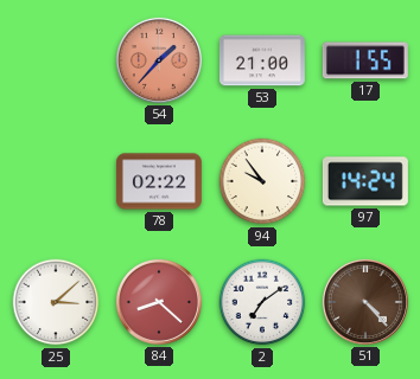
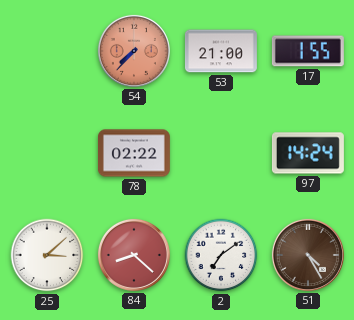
54: 1:37 -> 7:37 (134, 51)
94: 9:54 -> none (262, 181)
51: 4:23 -> 4:25 (308, 255)
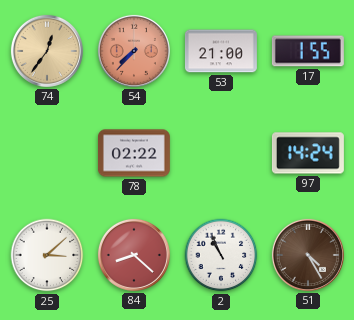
74: none -> 12:36 (47, 51)
2: 7:09 -> 10:56 (221, 255)
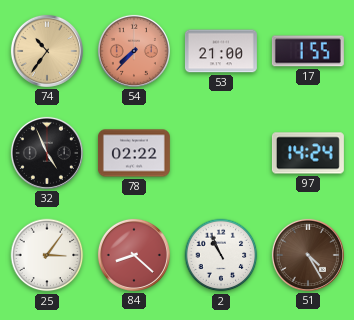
74: 12:36 -> 10:36 (47, 51)
32: none -> 4:56 (47, 153)
25: 3:08 -> 3:06 (47, 255)
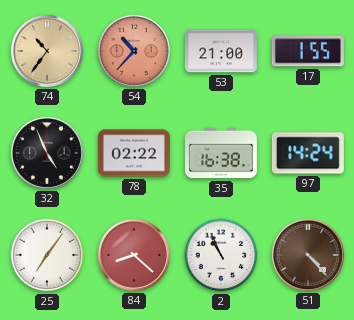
54: 7:37 -> 10:37 (134, 51)
35: none -> 16:38 (221, 153)
25: 3:06 -> 7:06 (47, 255)
51: 4:25 -> 4:23 (308, 255)
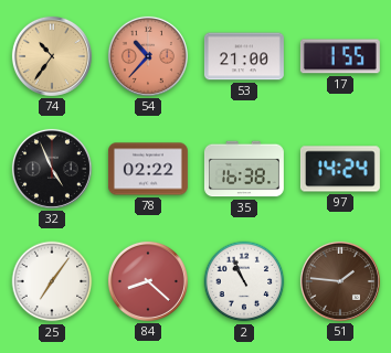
51: 4:23 -> 1:46 (340, 281)
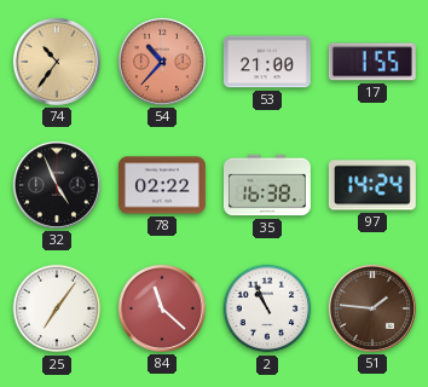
84: 8:22 -> 11:22 (162, 308)
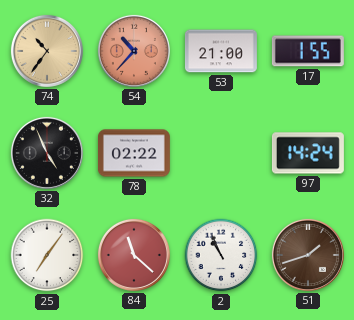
35: 16:38 -> none (267, 185)
51: 1:46 -> 1:42 (308, 255)
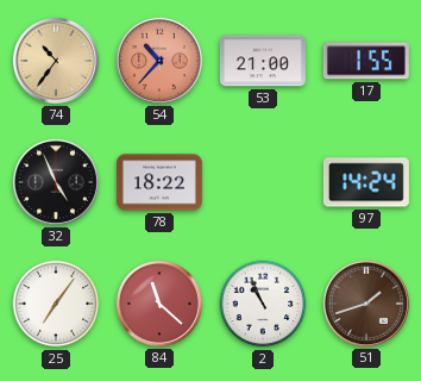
78: 02:22 -> 18:22 (159, 182)
